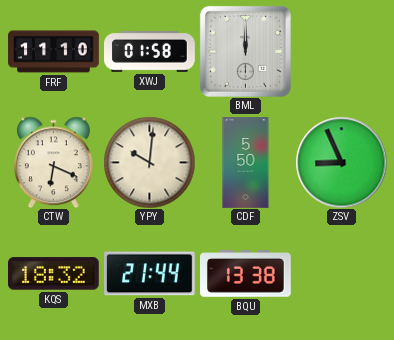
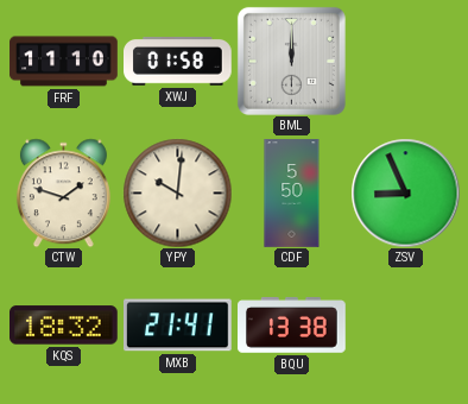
CTW: 6:19 -> 1:48 (63, 192)
MXB: 21:44 -> 21:41 (178, 326)
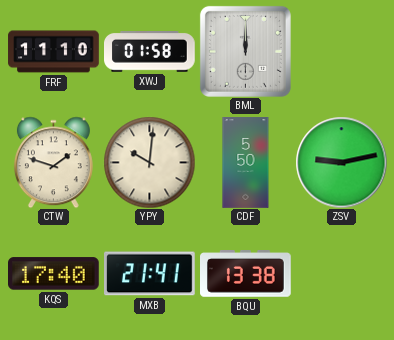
ZSV: 8:56 -> 9:13 (341, 162)
KQS: 18:32 -> 17:40 (54, 274)
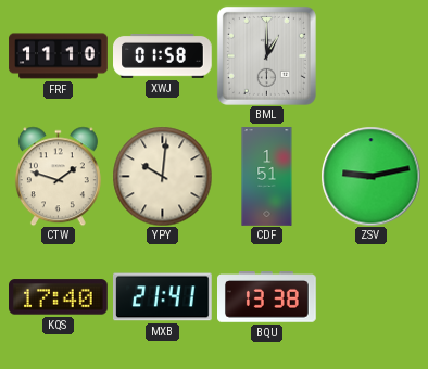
BML: 12:00 -> 1:00 (266, 55)
CDF: 5:50 -> 1:51 (267, 177)
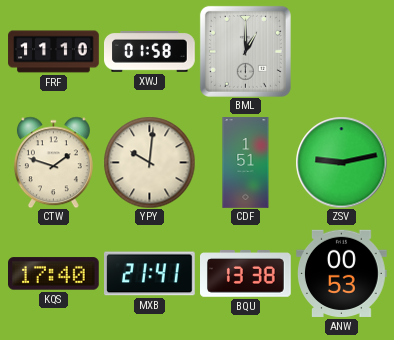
ANW: none -> 00:53 (342, 273)
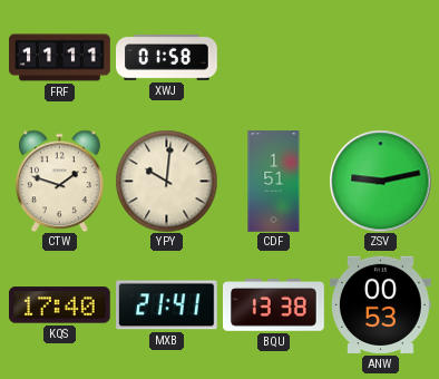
FRF: 11:10 -> 11:11 (60, 58)
BML: 1:00 -> none (245, 51)
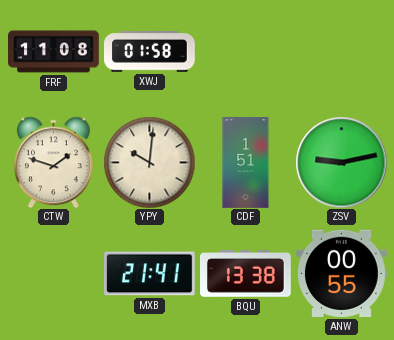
FRF: 11:11 -> 11:08 (54, 52)
KQS: 17:40 -> none (60, 305)
ANW: 00:53 -> 00:55 (342, 273)
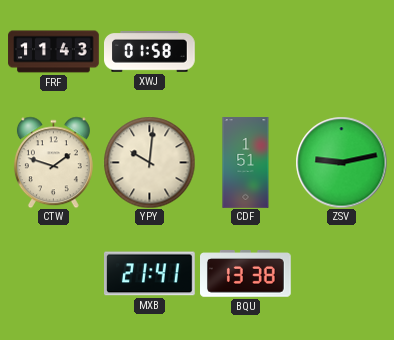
FRF: 11:08 -> 11:43 (54, 52)
ANW: 00:55 -> none (342, 273)
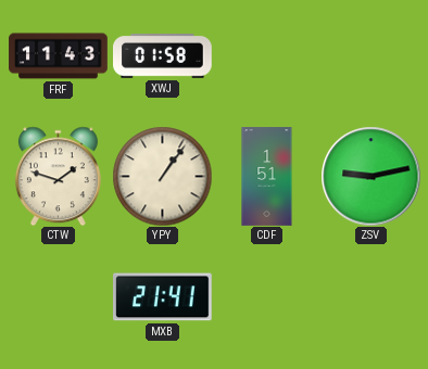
YPY: 10:01 -> 1:06 (162, 176)
BQU: 13:38 -> none (246, 274)
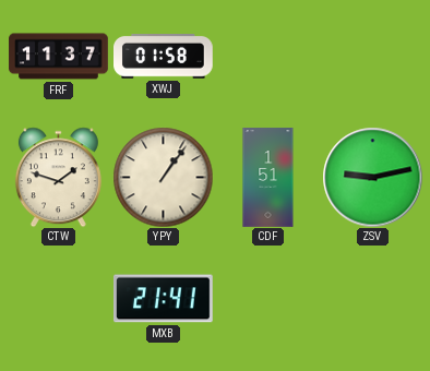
FRF: 11:43 -> 11:37 (59, 57)
